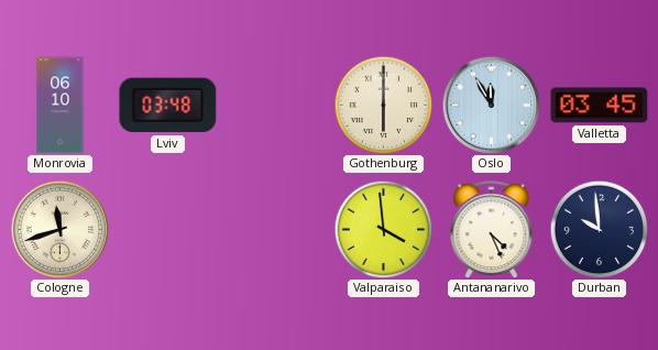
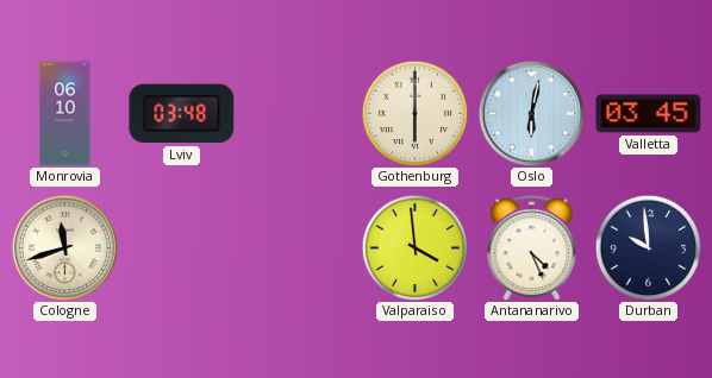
Oslo: 11:55 -> 6:02 (531, 113)
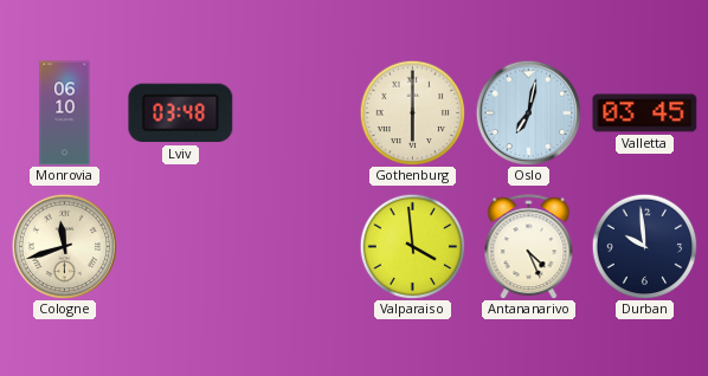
Oslo: 6:02 -> 7:02 (528, 112)
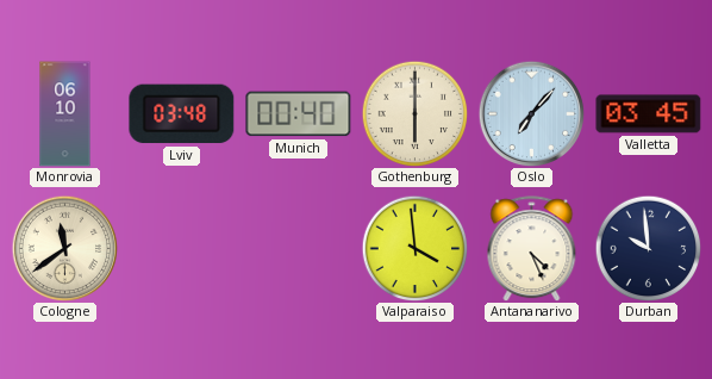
Munich: none -> 00:40 (299, 114)
Oslo: 7:02 -> 7:07 (531, 113)
Cologne: 11:42 -> 11:39 (64, 248)
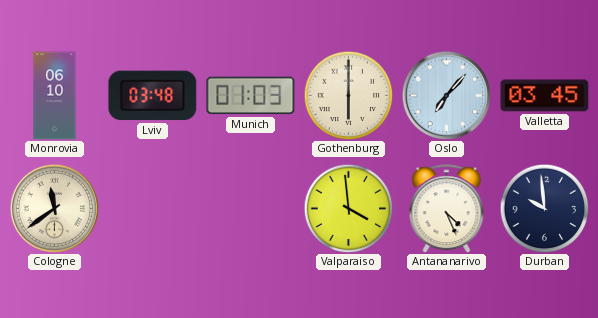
Munich: 00:40 -> 01:03 (251, 96)
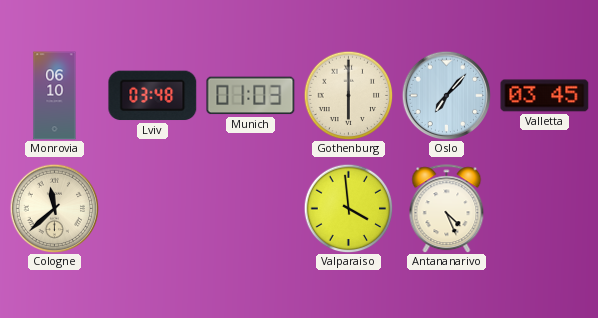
Cologne: 11:39 -> 11:38 (54, 208)
Durban: 9:59 -> none (544, 208)
